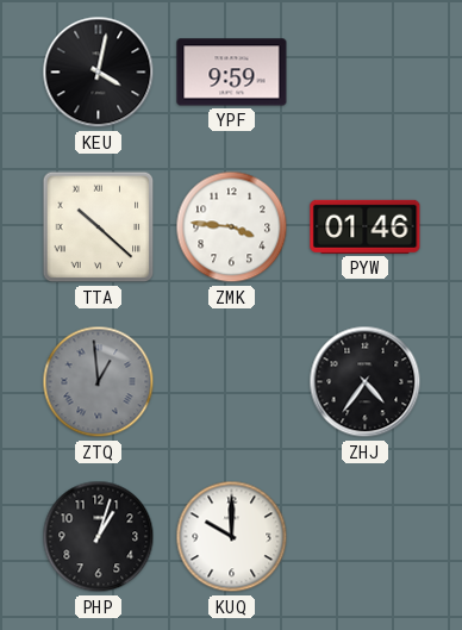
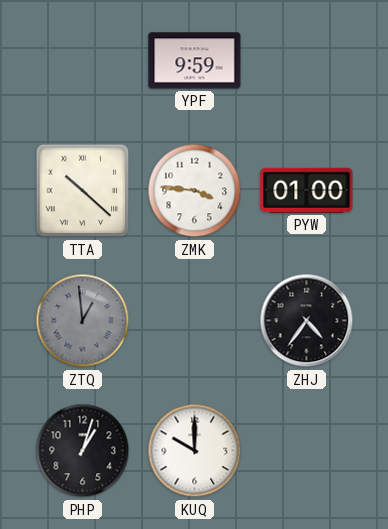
KEU: 4:02 -> none (99, 73)
PYW: 01:46 -> 01:00 (307, 190)
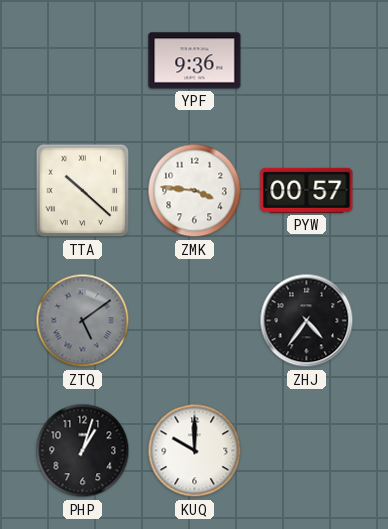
YPF: 9:59 -> 9:36 (195, 61)
PYW: 01:00 -> 00:57 (307, 190)
ZTQ: 12:59 -> 5:09 (83, 321)
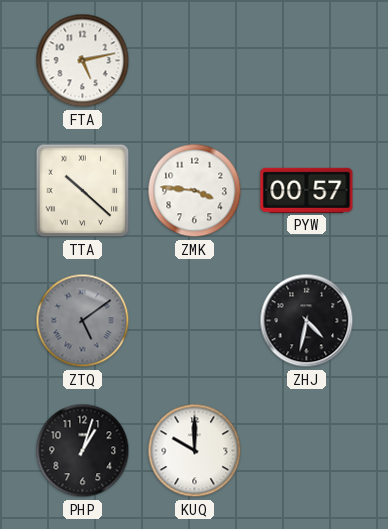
FTA: none -> 5:13 (83, 61)
YPF: 9:36 -> none (195, 61)
ZHJ: 4:36 -> 4:32 (307, 321)
